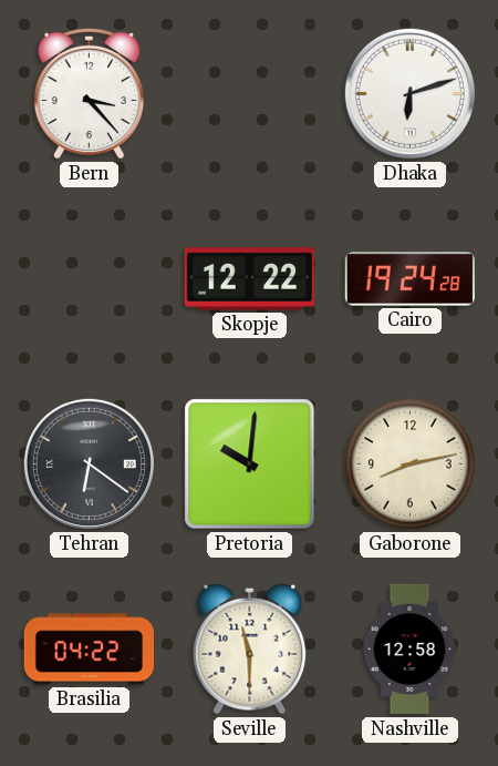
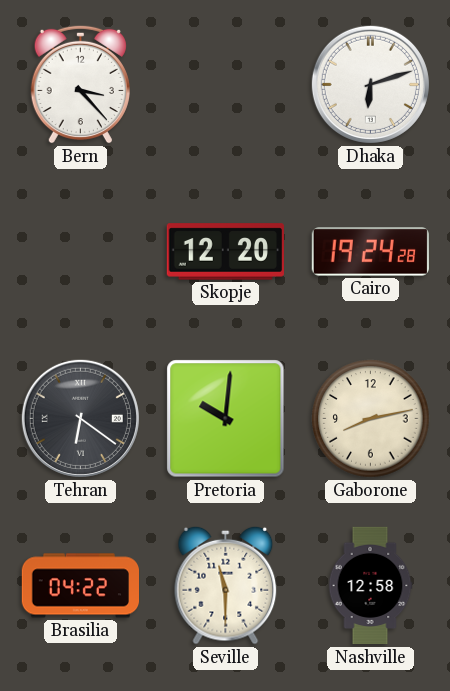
Skopje: 12:22 -> 12:20 (225, 252)
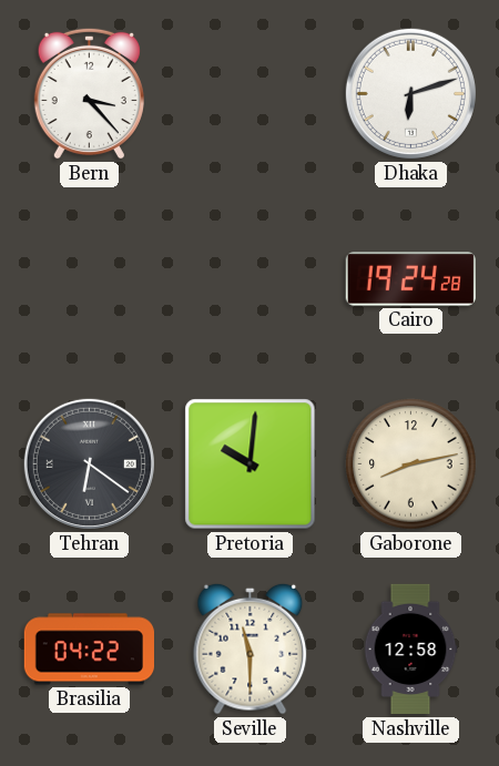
Skopje: 12:20 -> none (225, 252)
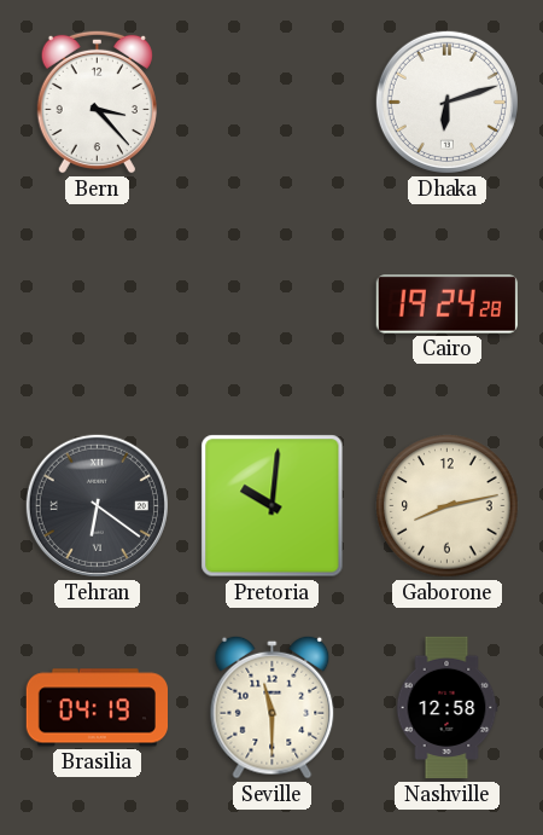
Brasilia: 04:22 -> 04:19 (97, 708)
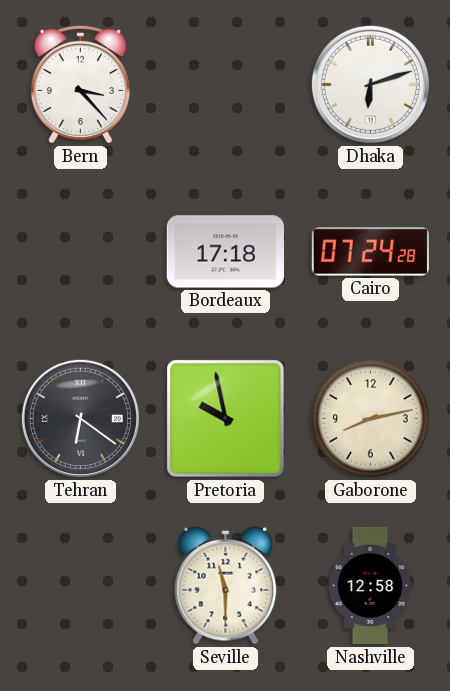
Bordeaux: none -> 17:18 (225, 252)
Cairo: 19:24 -> 07:24 (370, 252)
Pretoria: 10:01 -> 9:58 (226, 419)
Brasilia: 04:19 -> none (97, 708)
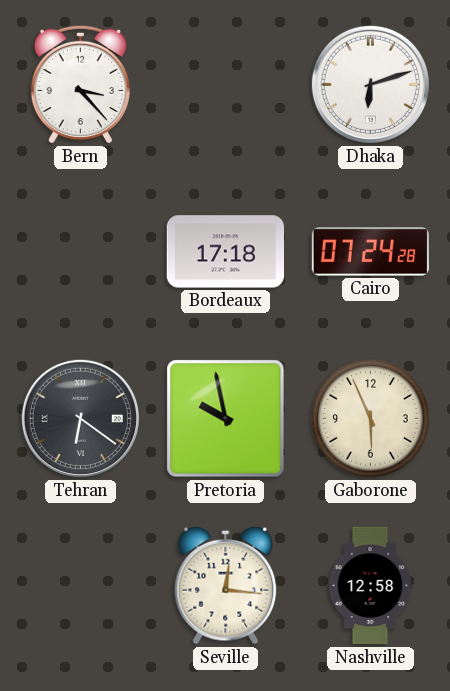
Gaborone: 8:13 -> 5:56 (371, 419)
Seville: 11:30 -> 12:16 (226, 585)
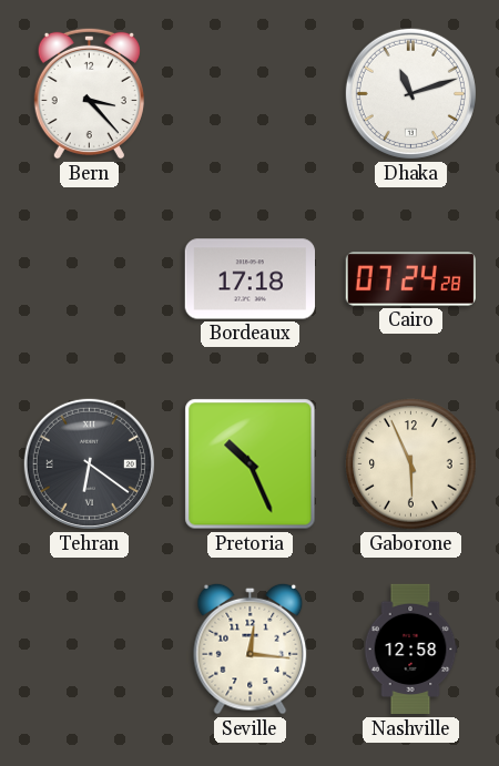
Dhaka: 6:12 -> 11:12 (410, 93)
Pretoria: 9:58 -> 10:26 (251, 464)
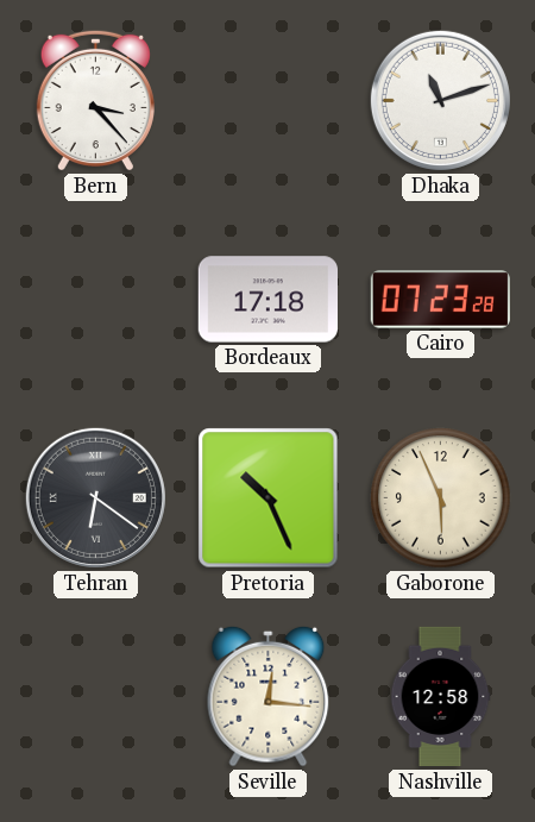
Cairo: 07:24 -> 07:23 (440, 300)
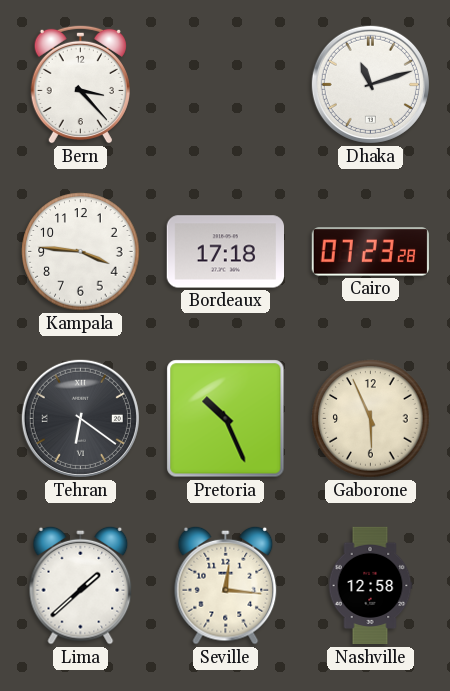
Kampala: none -> 3:46 (81, 252)
Lima: none -> 1:38 (81, 585)
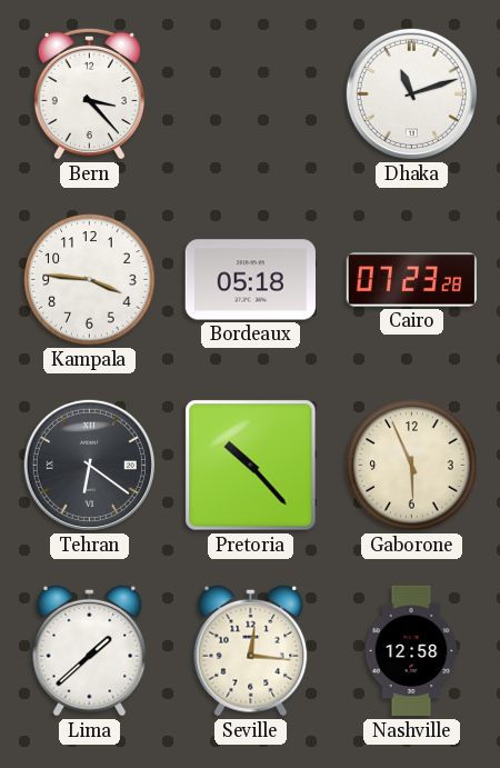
Bordeaux: 17:18 -> 05:18 (250, 280)
Pretoria: 10:26 -> 10:23 (251, 466)
